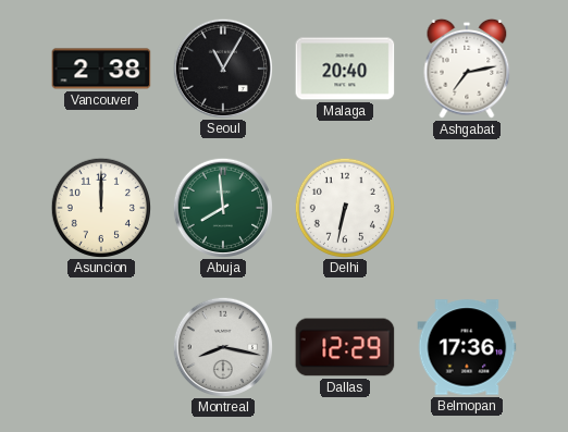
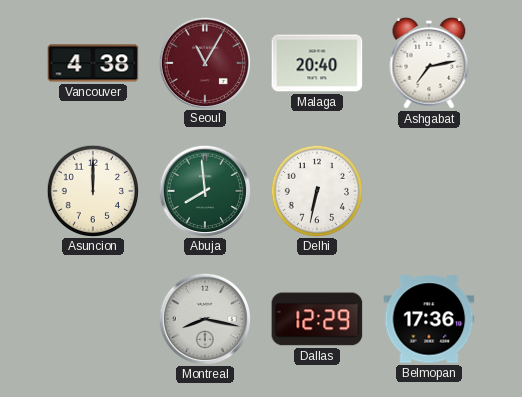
Vancouver: 2:38 -> 4:38 (93, 63)
Seoul dial: black -> burgundy (204, 62)
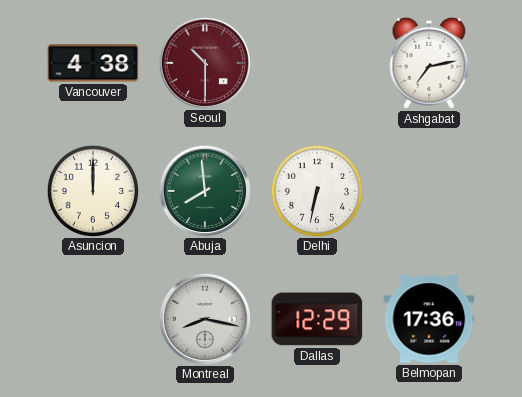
Seoul: 11:05 -> 10:30 (204, 62)
Malaga: 20:40 -> none (317, 63)
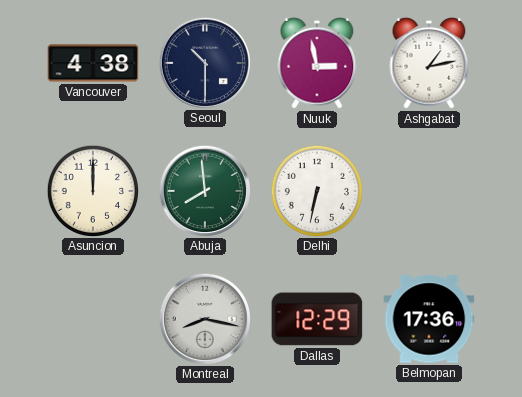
Seoul dial: burgundy -> navy (204, 62)
Nuuk: none -> 2:58 (317, 63)
Ashgabat: 7:13 -> 1:13 (429, 63)
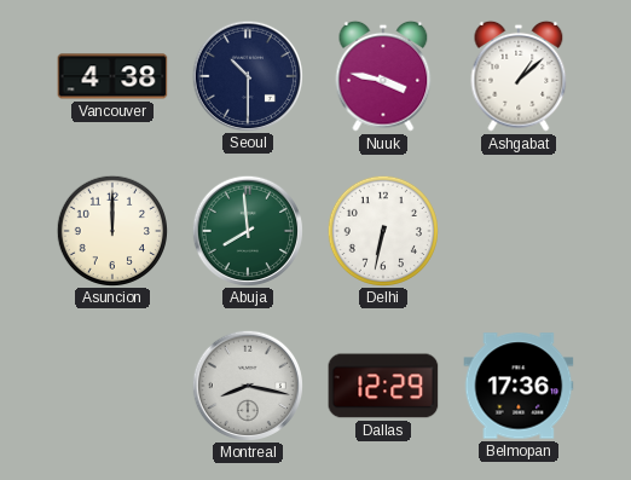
Nuuk: 2:58 -> 3:47 (383, 76)
Ashgabat: 1:13 -> 1:08 (519, 76)
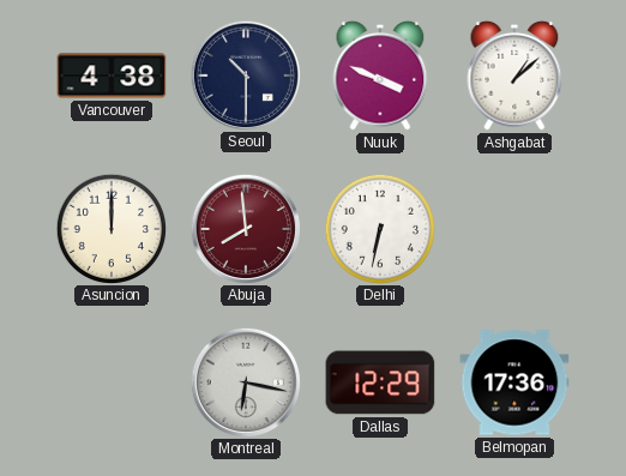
Nuuk: 3:47 -> 3:49 (380, 76)
Abuja dial: green -> burgundy (245, 228)
Montreal: 8:17 -> 6:17 (245, 381)
